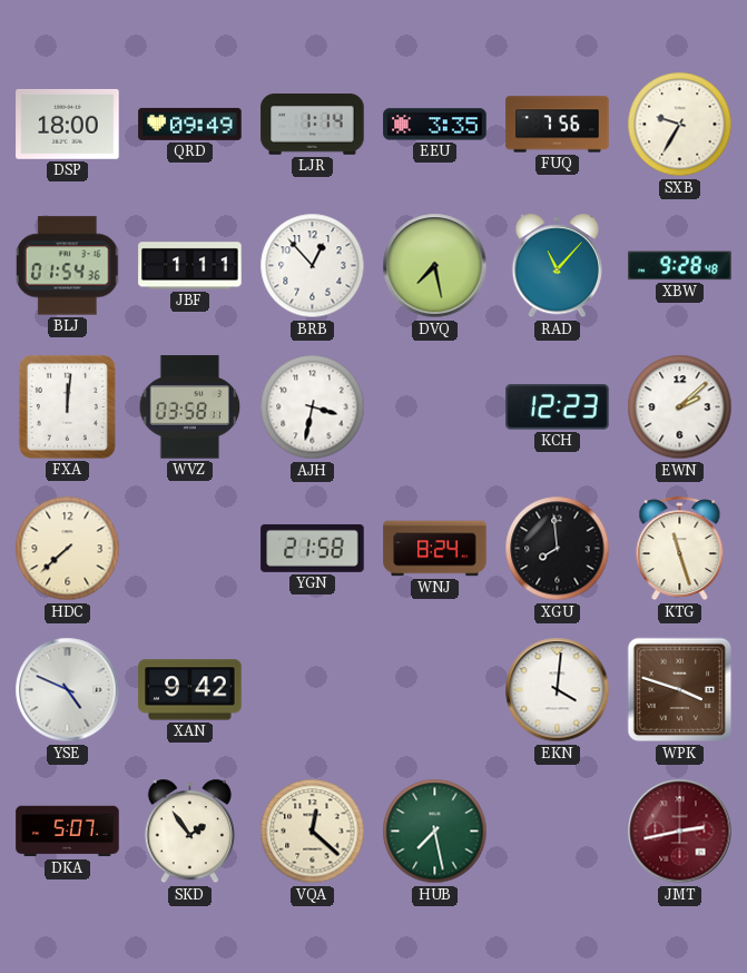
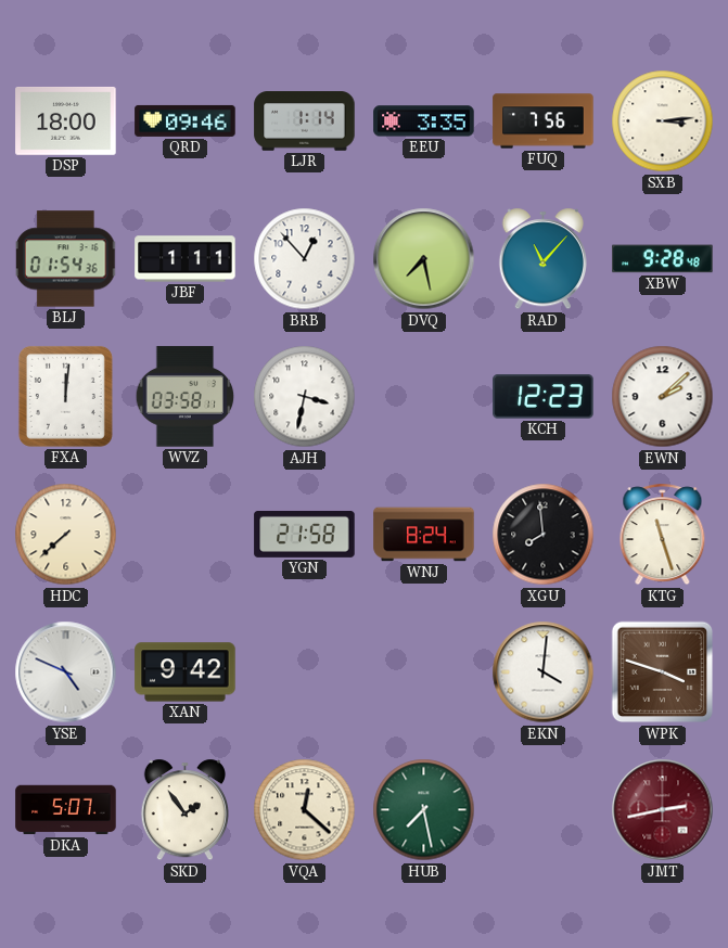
QRD: 09:49 -> 09:46 (186, 120)
SXB: 9:35 -> 3:14 (663, 121)
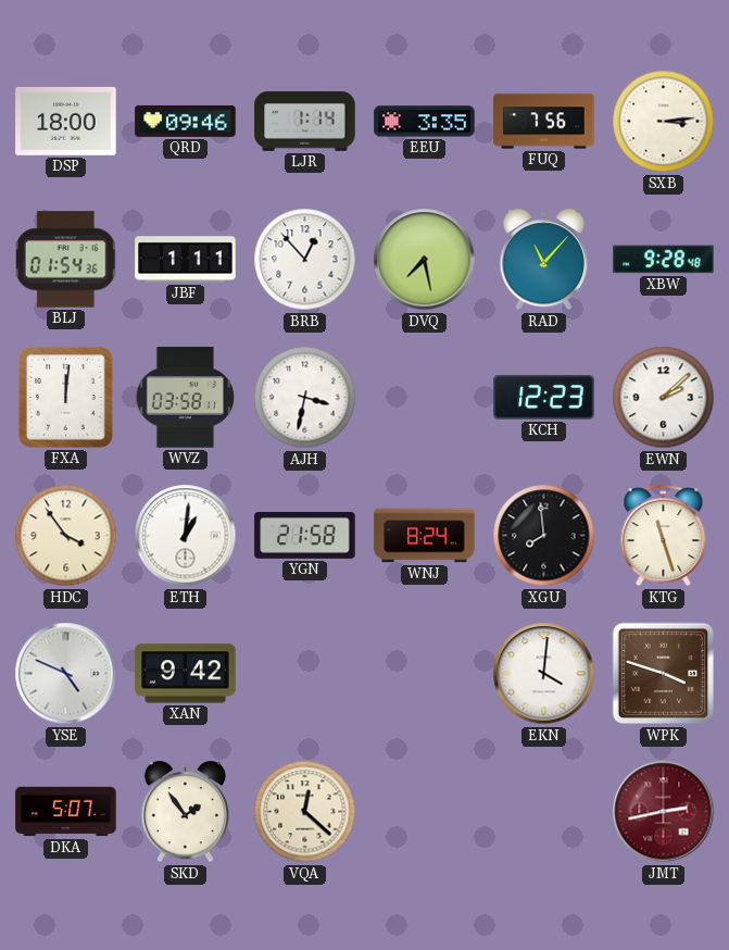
HDC: 7:38 -> 3:54 (66, 536)
ETH: none -> 1:01 (186, 536)
HUB: 7:28 -> none (424, 810)
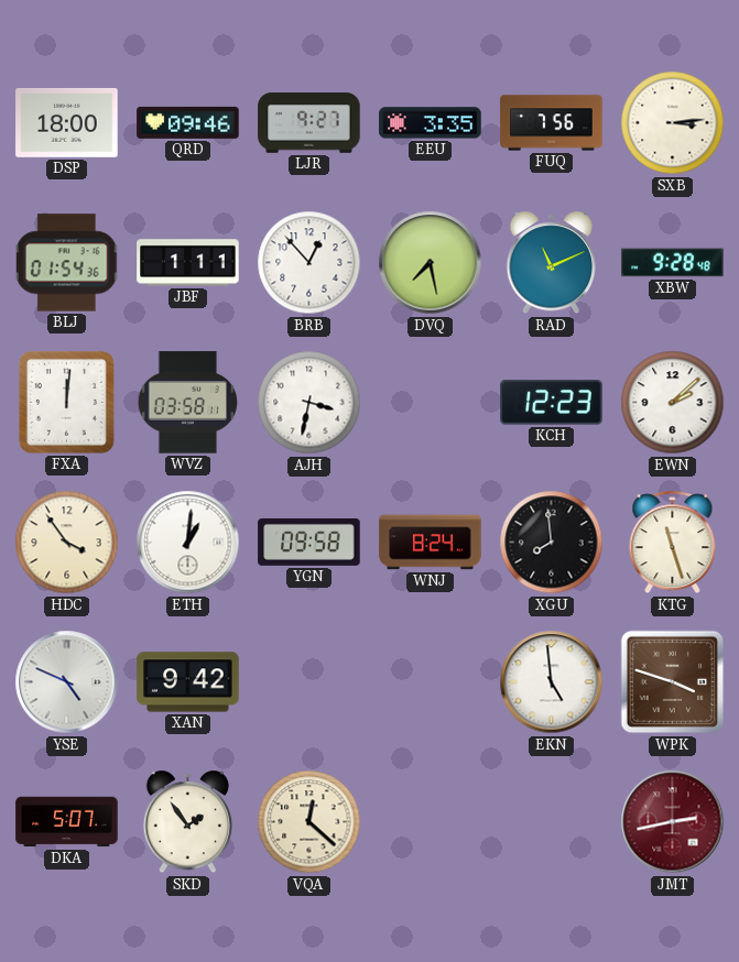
LJR: 1:14 -> 9:27 (309, 123)
RAD: 11:07 -> 11:11 (551, 263)
YGN: 21:58 -> 09:58 (309, 542)
EKN: 4:01 -> 4:59 (552, 682)
